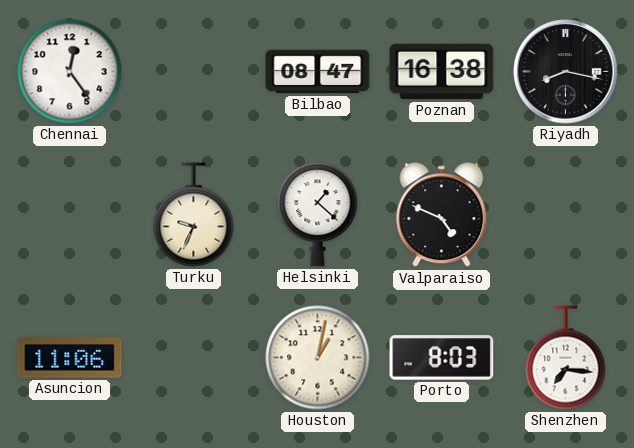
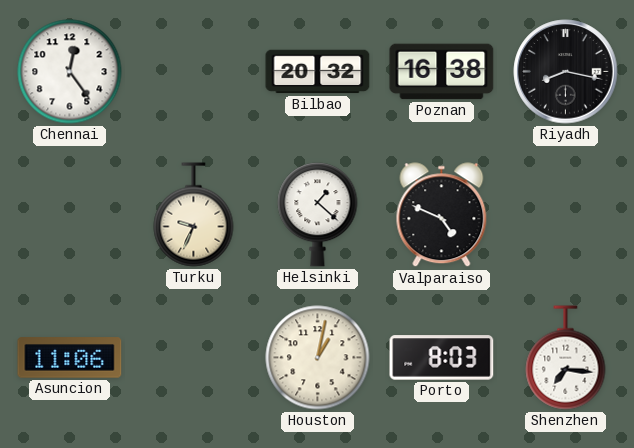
Bilbao: 08:47 -> 20:32 (318, 72)
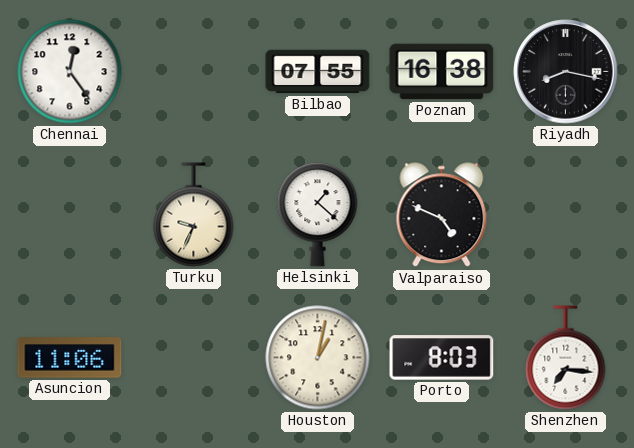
Bilbao: 20:32 -> 07:55 (318, 72)
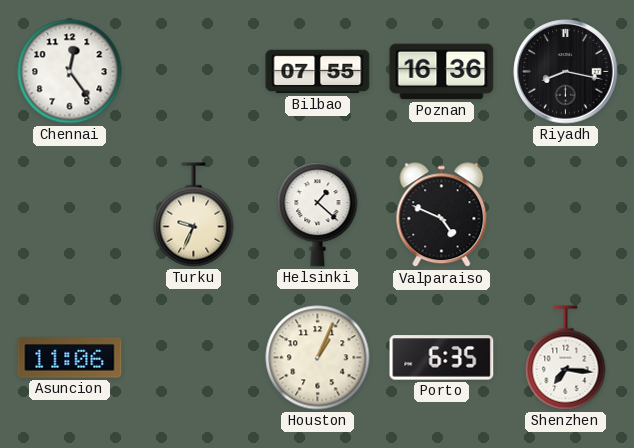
Poznan: 16:38 -> 16:36 (442, 72)
Houston: 1:02 -> 1:04 (318, 358)
Porto: 8:03 -> 6:35 (442, 358)
